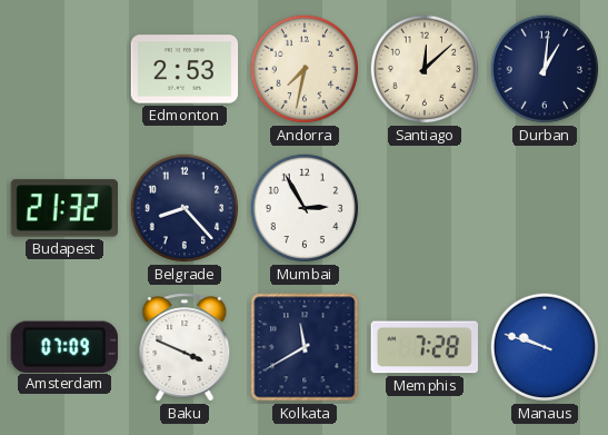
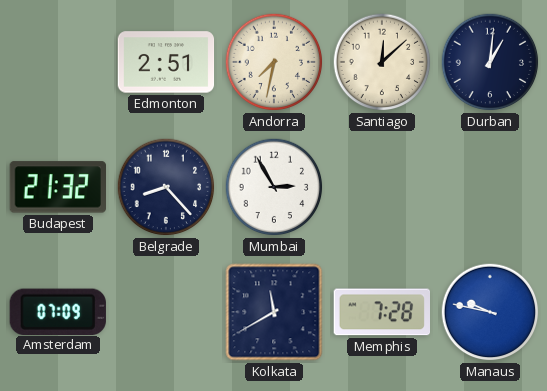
Edmonton: 2:53 -> 2:51 (166, 62)
Baku: 3:49 -> none (185, 347)
Manaus: 9:48 -> 9:47 (490, 312)
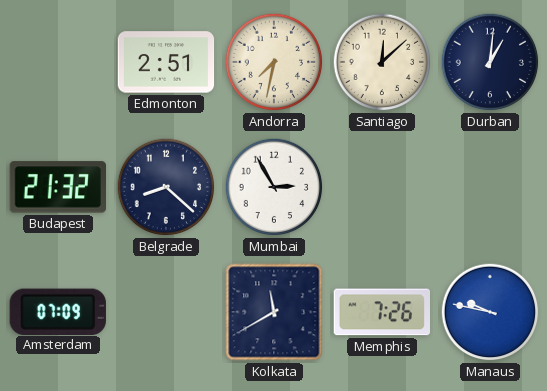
Belgrade: 8:23 -> 8:22 (166, 187)
Memphis: 7:28 -> 7:26 (381, 312)
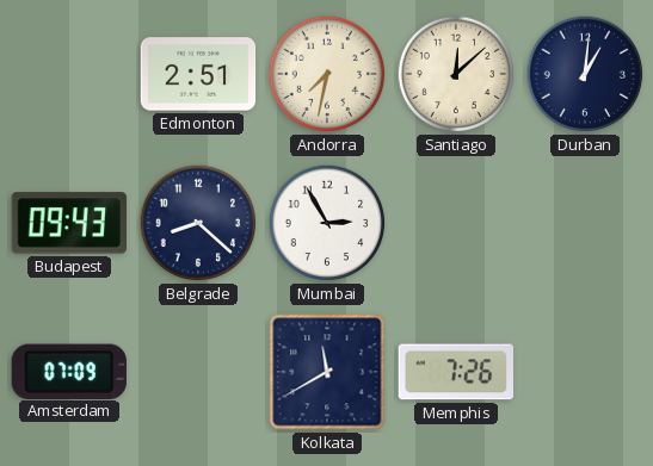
Budapest: 21:32 -> 09:43 (68, 223)
Manaus: 9:47 -> none (490, 312)
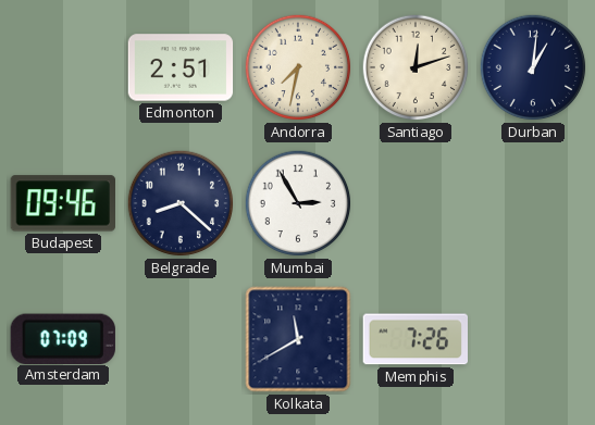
Santiago: 12:08 -> 12:12 (416, 67)
Budapest: 09:43 -> 09:46 (62, 203)
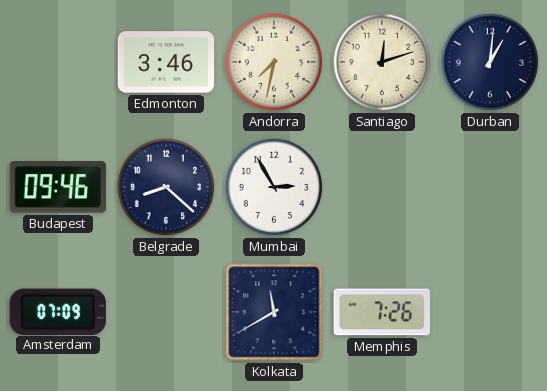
Edmonton: 2:51 -> 3:46 (166, 62)
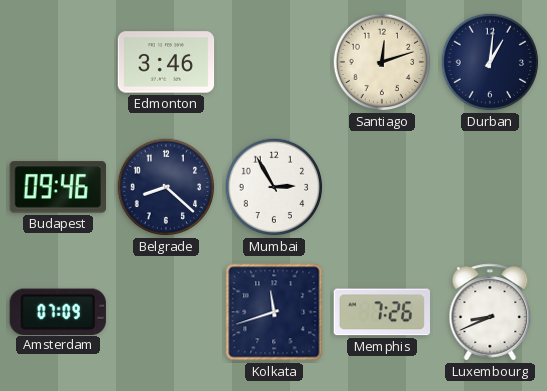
Andorra: 7:32 -> none (274, 62)
Kolkata: 11:40 -> 11:42 (274, 312)
Luxembourg: none -> 8:41 (490, 312)
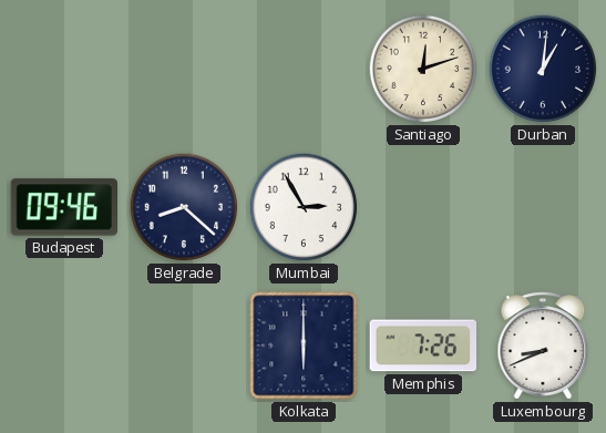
Edmonton: 3:46 -> none (166, 62)
Amsterdam: 07:09 -> none (58, 311)
Kolkata: 11:42 -> 6:00 (304, 346)
